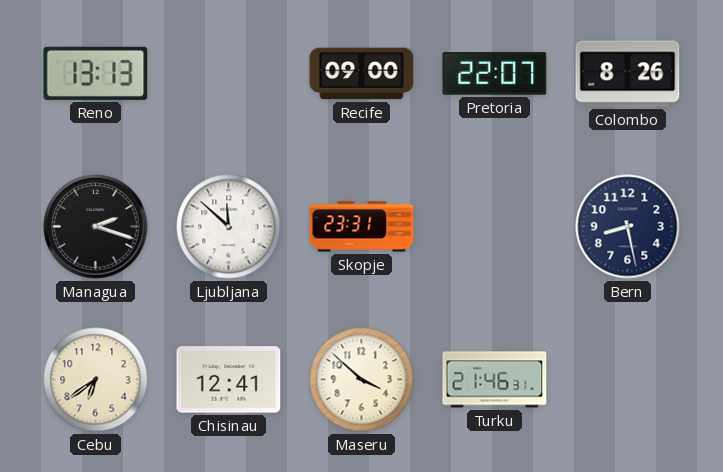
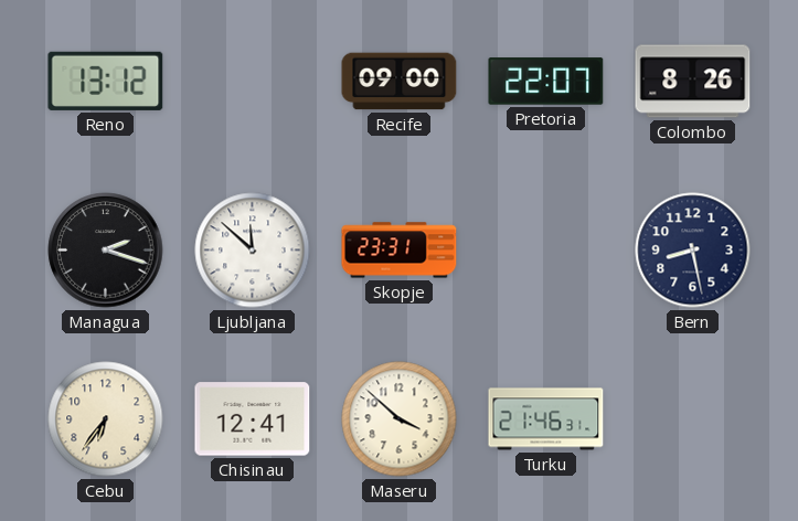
Reno: 13:13 -> 13:12 (106, 81)
Cebu: 6:39 -> 6:36 (106, 419)
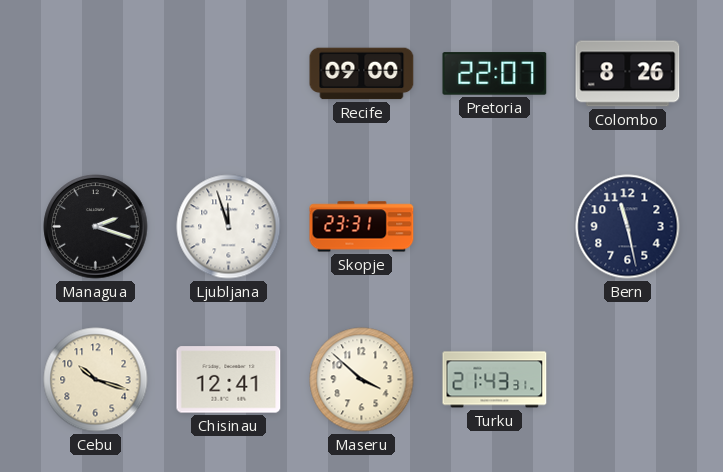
Reno: 13:12 -> none (106, 81)
Ljubljana: 11:52 -> 11:57 (229, 227)
Bern: 8:28 -> 11:28 (628, 227)
Cebu: 6:36 -> 10:18 (96, 380)
Turku: 21:46 -> 21:43 (495, 380)
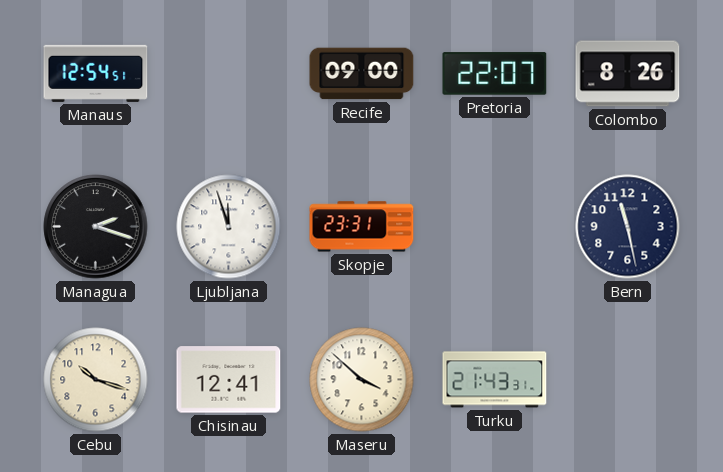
Manaus: none -> 12:54 (96, 73)
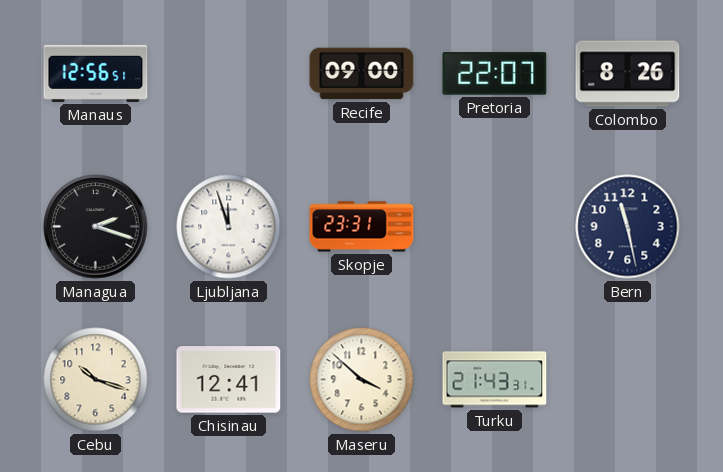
Manaus: 12:54 -> 12:56 (96, 73)
